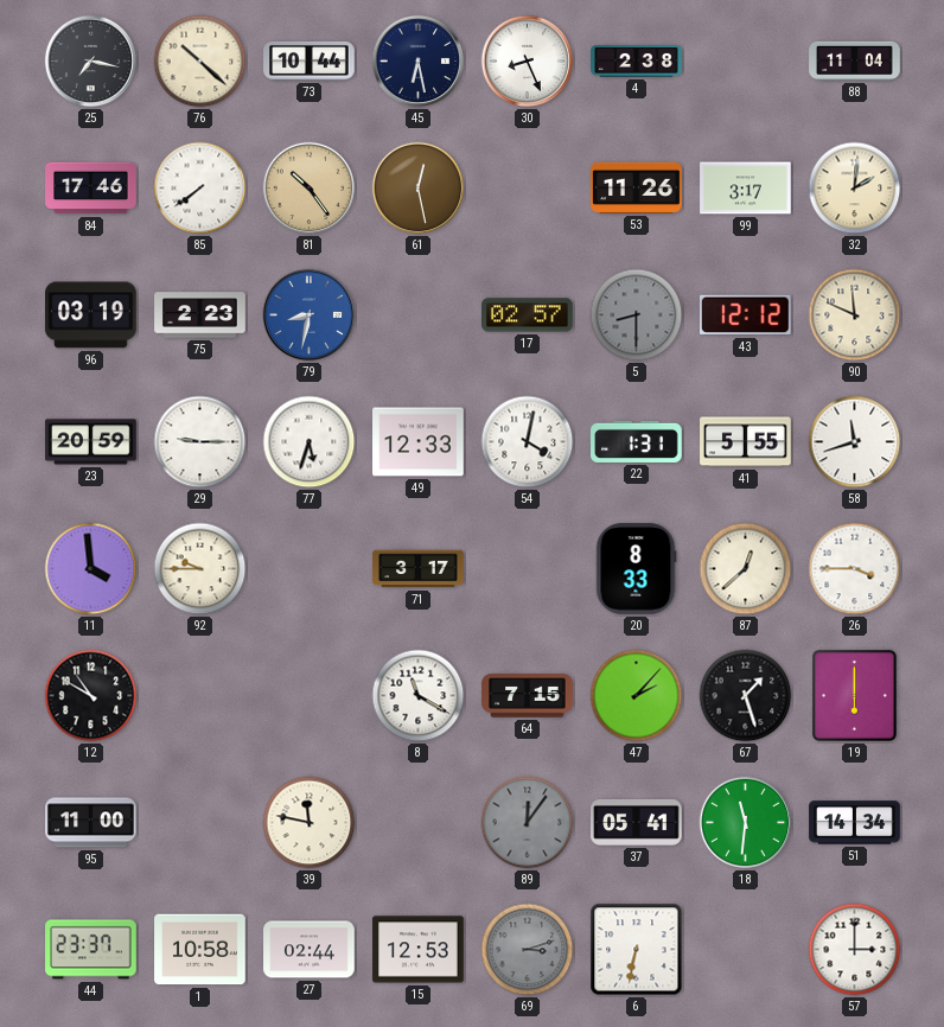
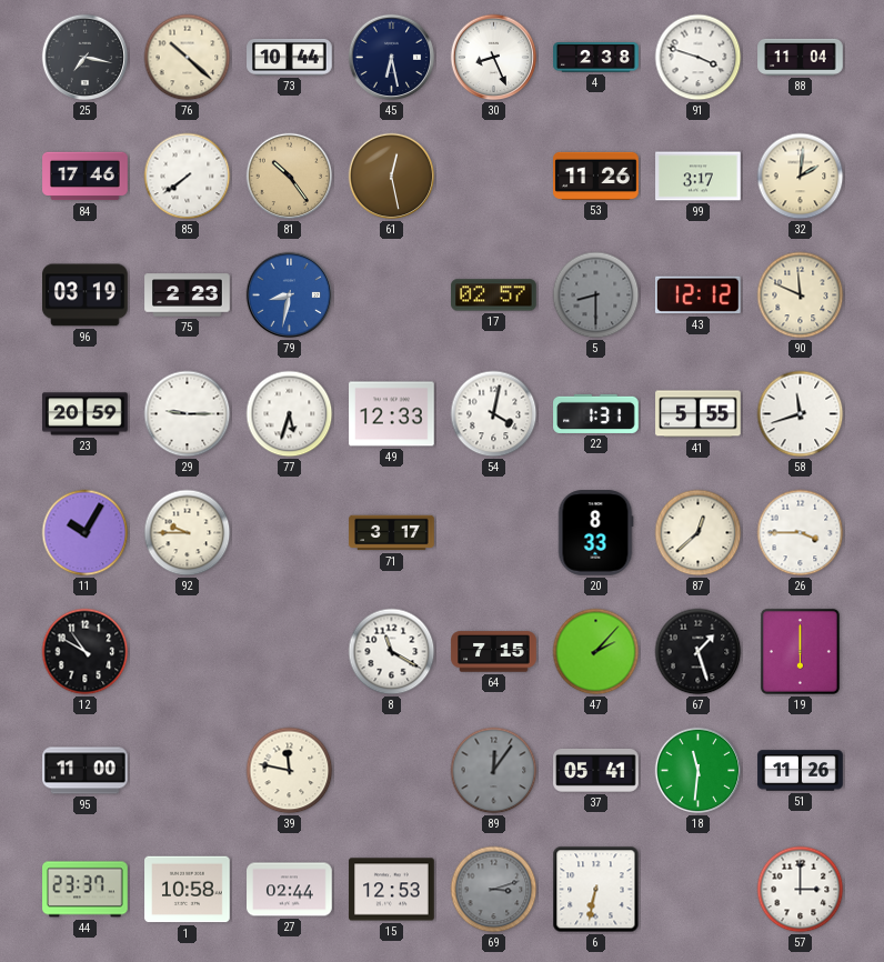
91: none -> 3:48 (699, 58)
11: 3:59 -> 10:05 (86, 533)
51: 14:34 -> 11:26 (801, 771)
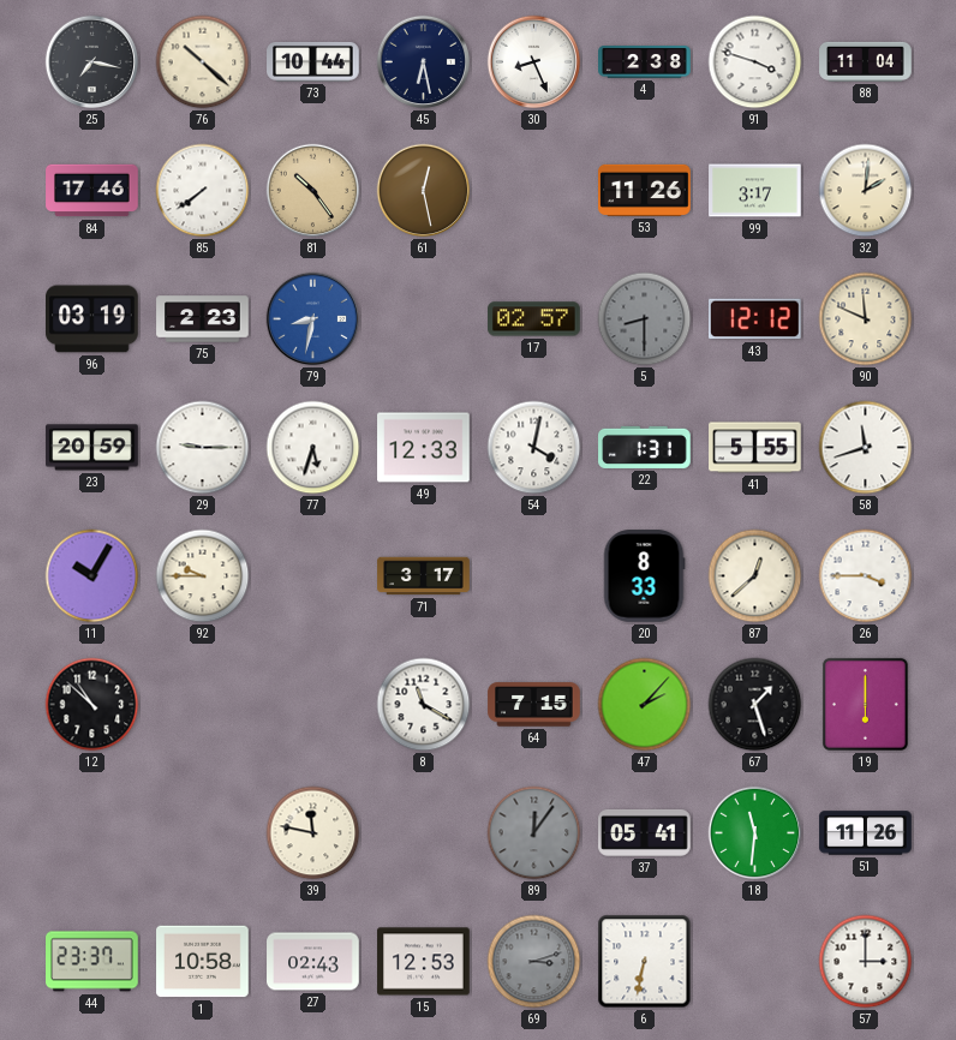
12: 10:50 -> 10:52 (92, 705)
95: 11:00 -> none (86, 771)
27: 02:44 -> 02:43 (313, 962)
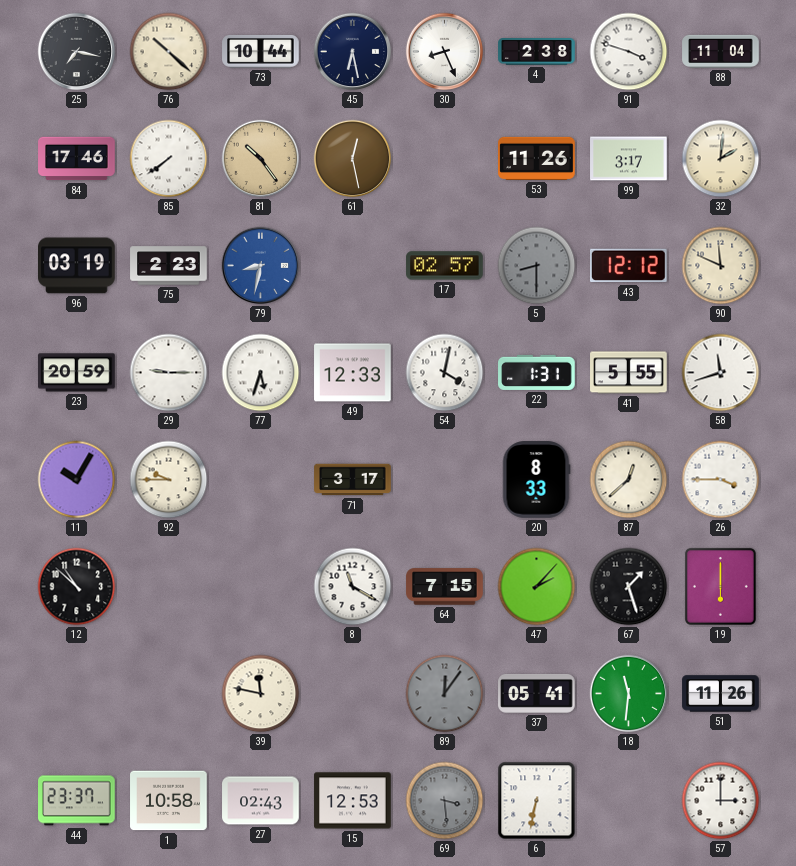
69: 3:12 -> 3:29 (445, 801)
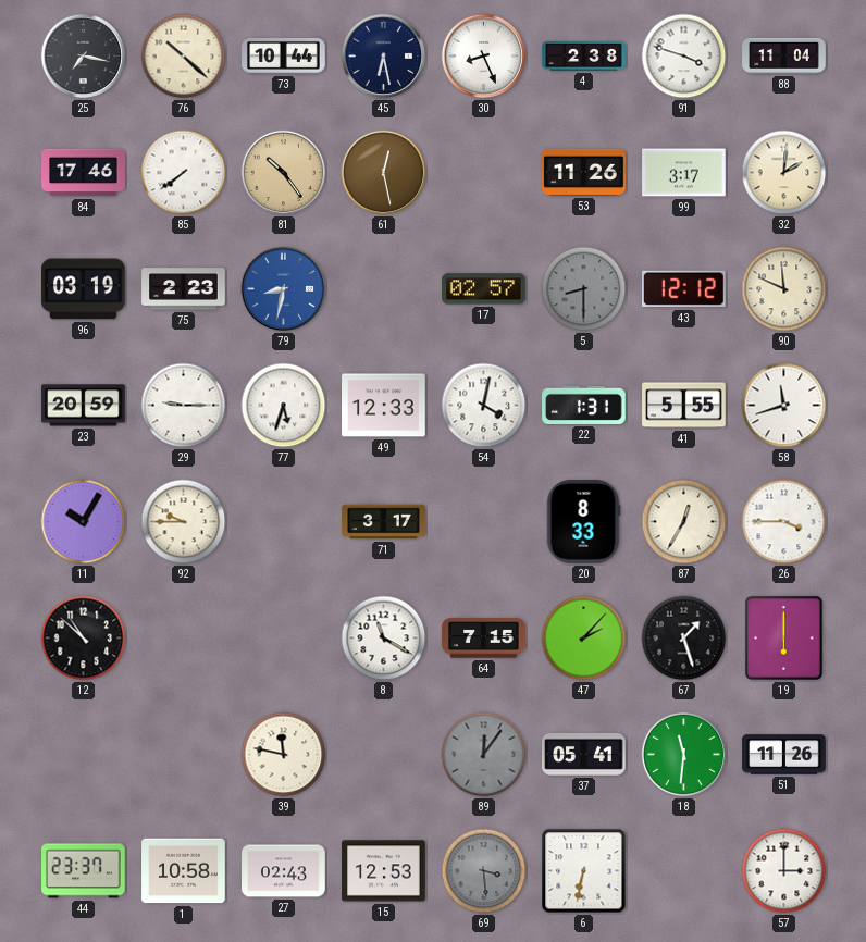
87: 12:38 -> 12:35 (684, 522)
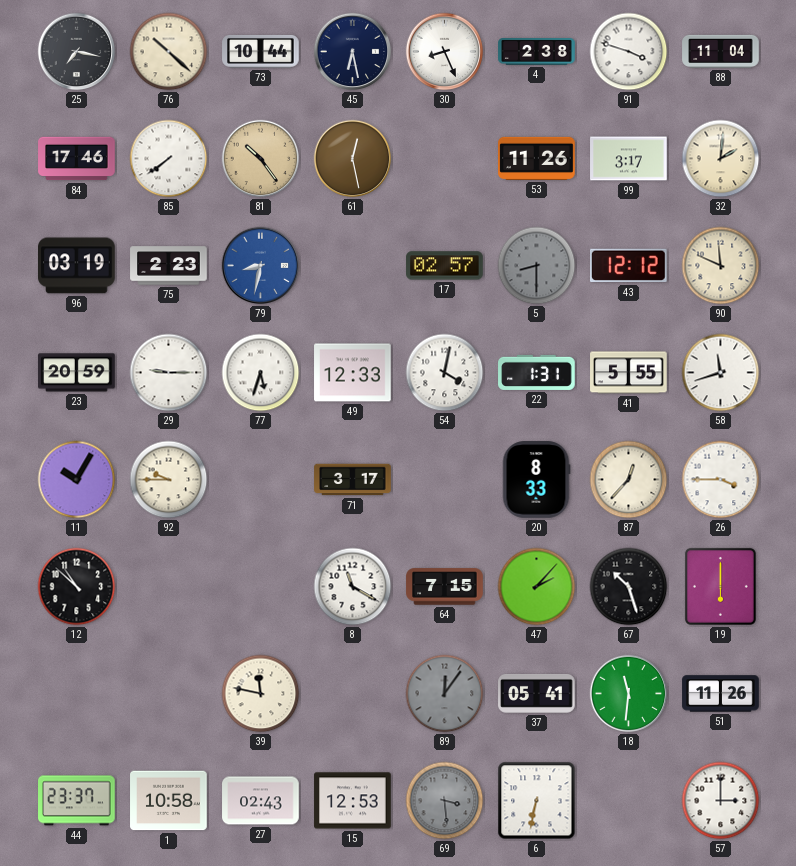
87: 12:35 -> 12:37 (629, 480)
67: 1:27 -> 10:27 (629, 587)
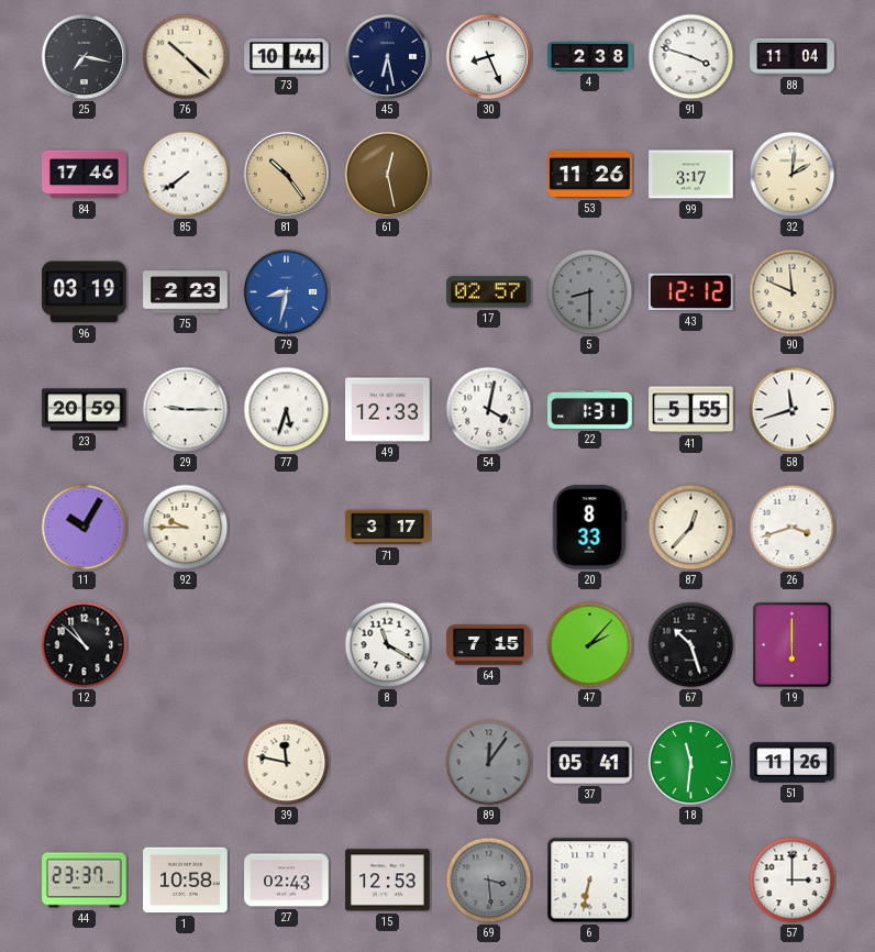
26: 3:45 -> 3:42 (793, 528)
